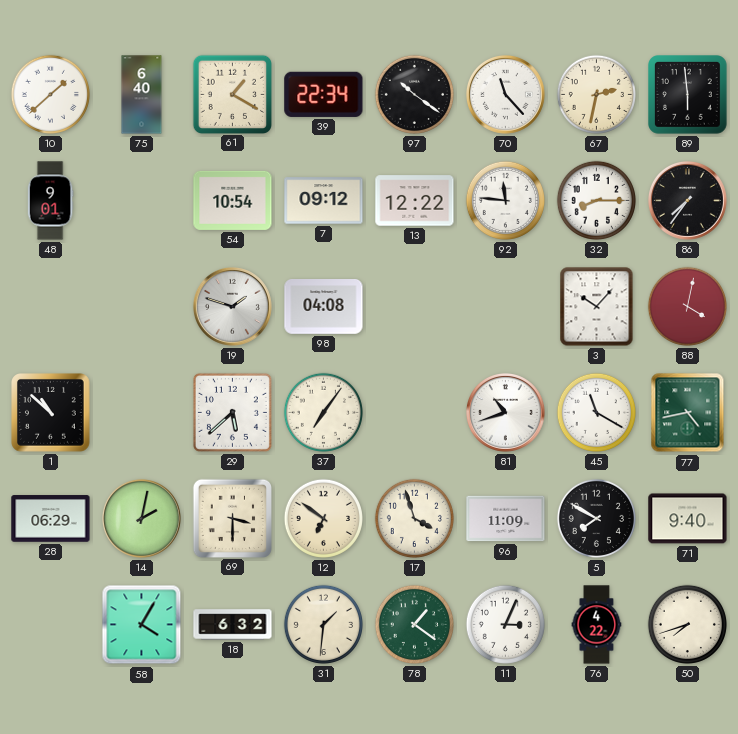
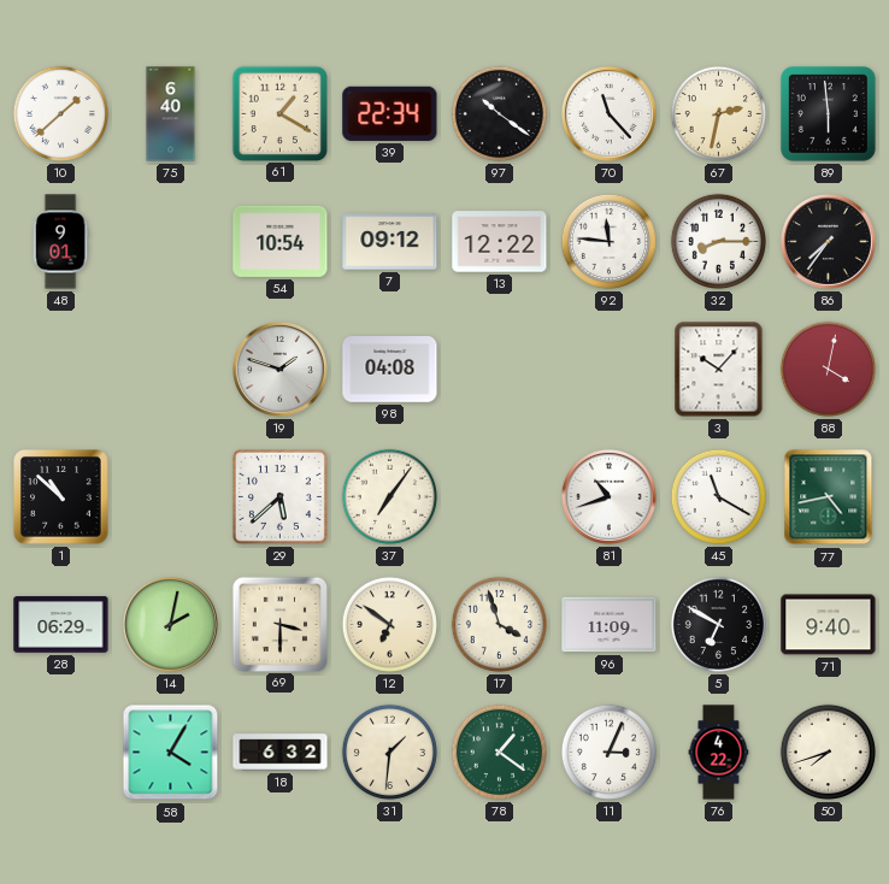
5: 7:50 -> 6:50 (718, 624)
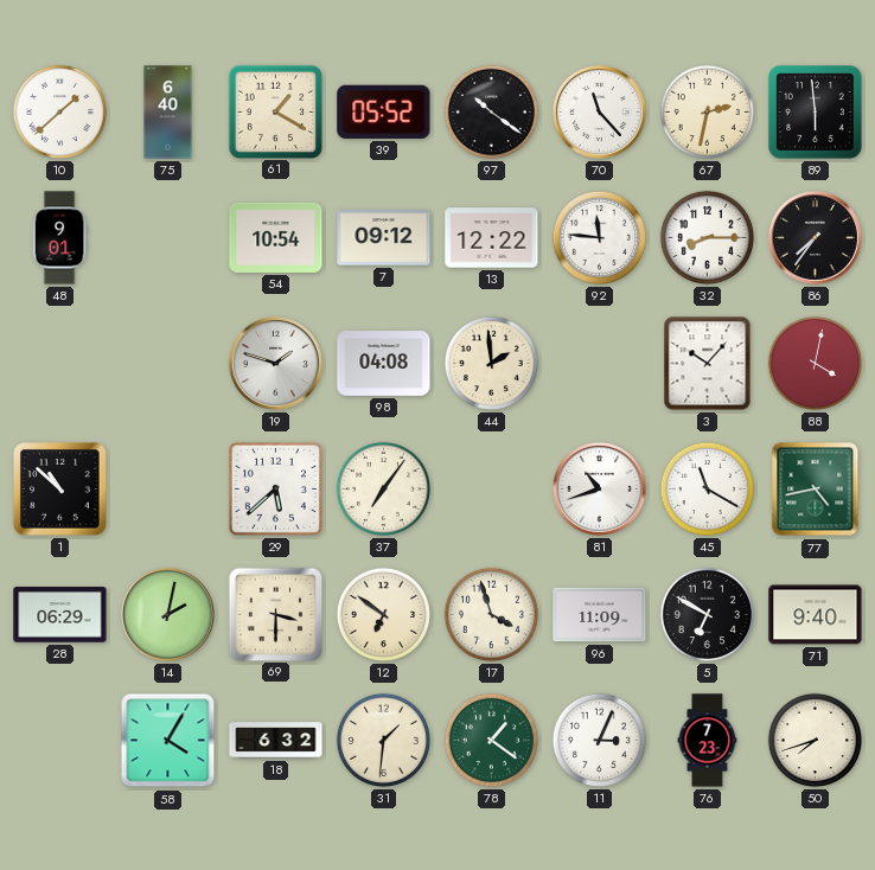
39: 22:34 -> 05:52 (384, 111)
44: none -> 1:59 (491, 363)
76: 4:22 -> 7:23 (708, 741)
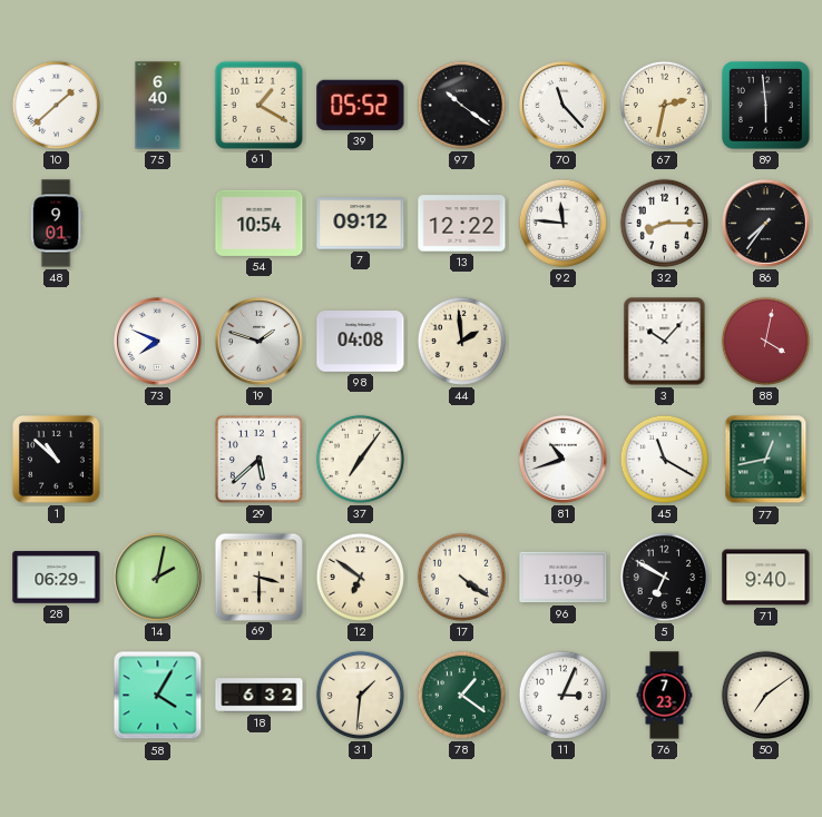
73: none -> 7:49 (157, 341)
77: 4:43 -> 12:43 (766, 460)
17: 3:57 -> 4:21 (461, 577)
50: 7:42 -> 7:09 (765, 695)
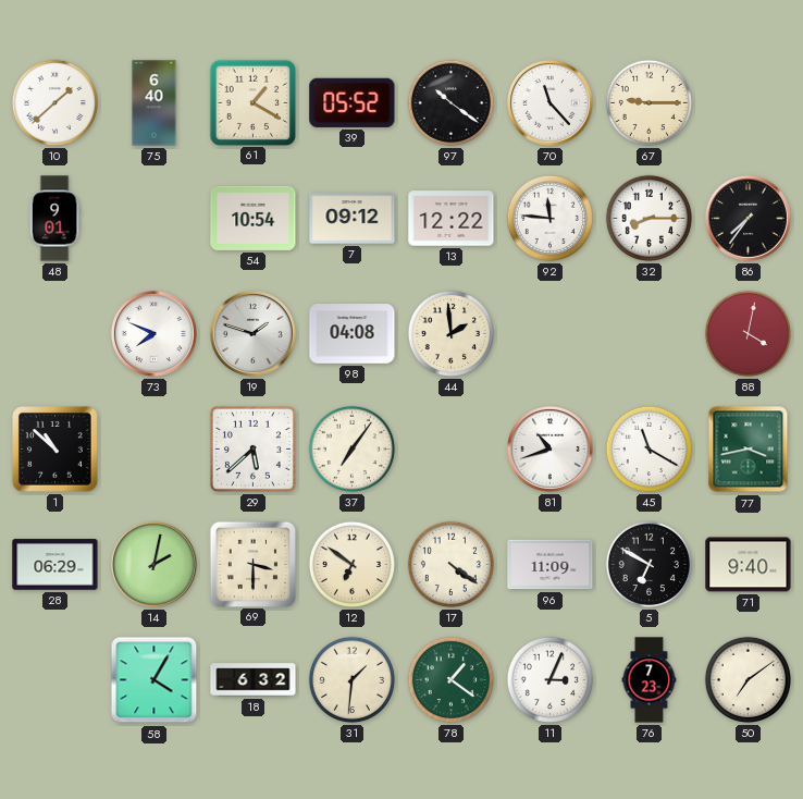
67: 2:32 -> 9:15 (648, 102)
89: 5:59 -> none (766, 106)
3: 10:07 -> none (665, 342)
77: 12:43 -> 3:43 (749, 450)
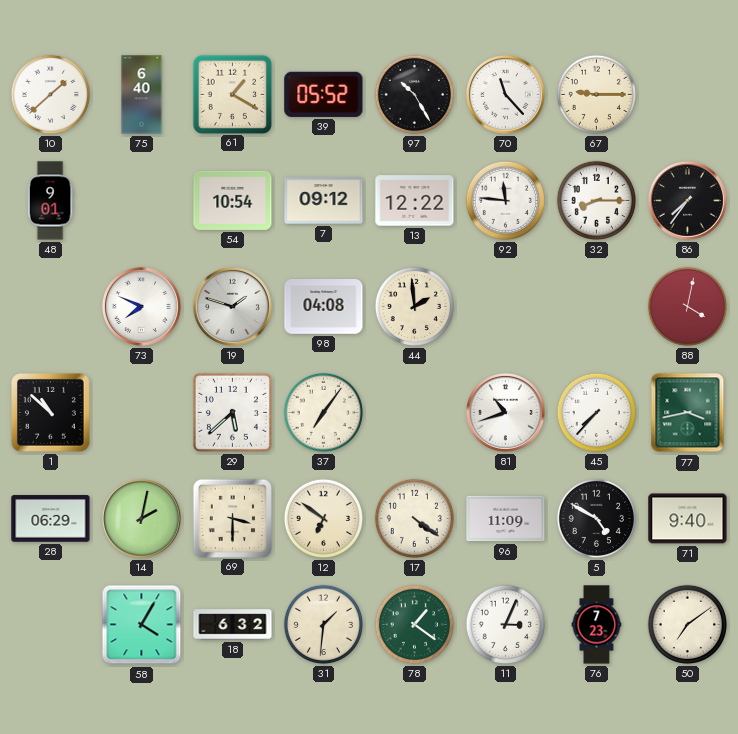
97: 10:21 -> 10:25 (414, 94)
45: 11:20 -> 7:37 (596, 412)
5: 6:50 -> 4:50 (596, 518)
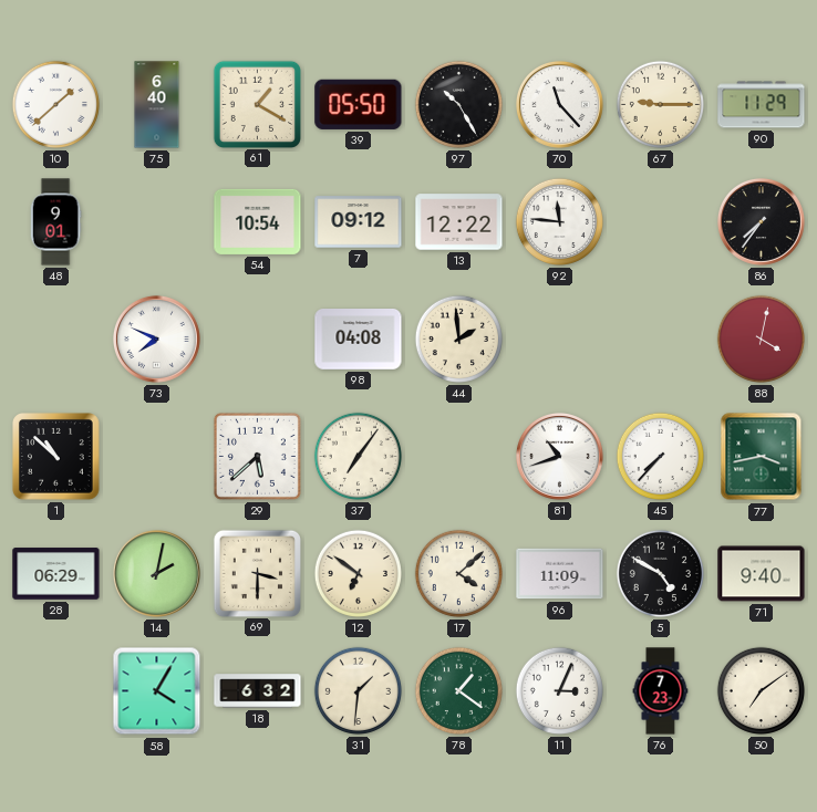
39: 05:52 -> 05:50 (359, 104)
90: none -> 11:29 (762, 105)
32: 8:15 -> none (596, 200)
19: 1:48 -> none (232, 306)
17: 4:21 -> 4:08 (458, 573)
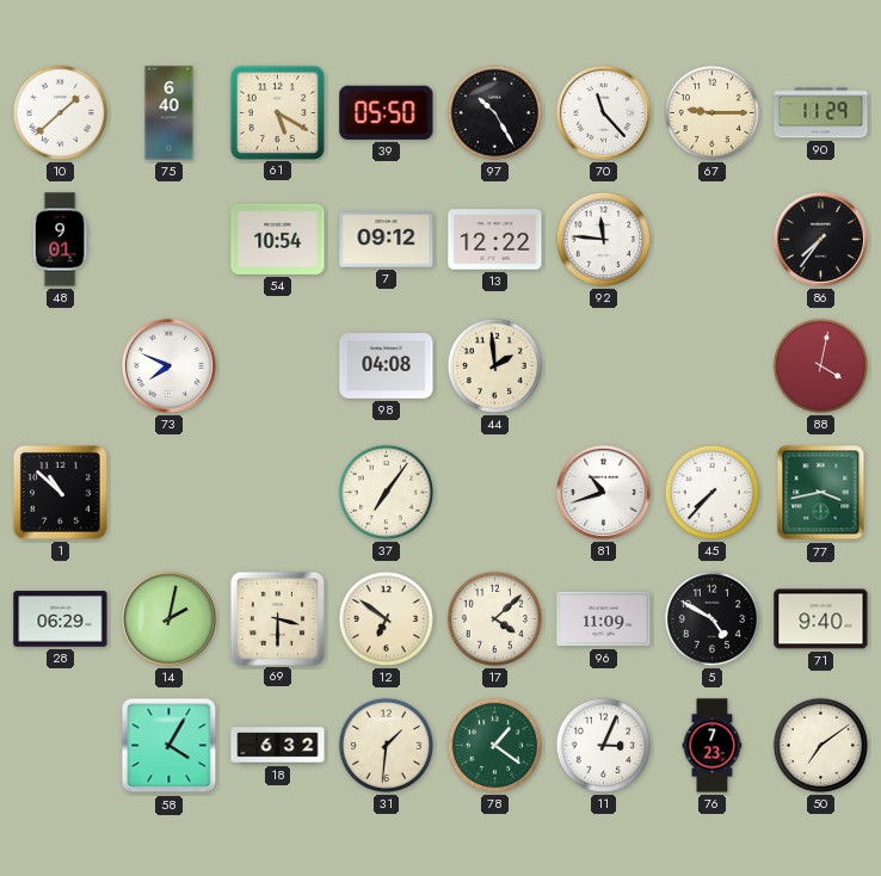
61: 1:20 -> 5:20 (277, 112)
29: 5:38 -> none (257, 456)
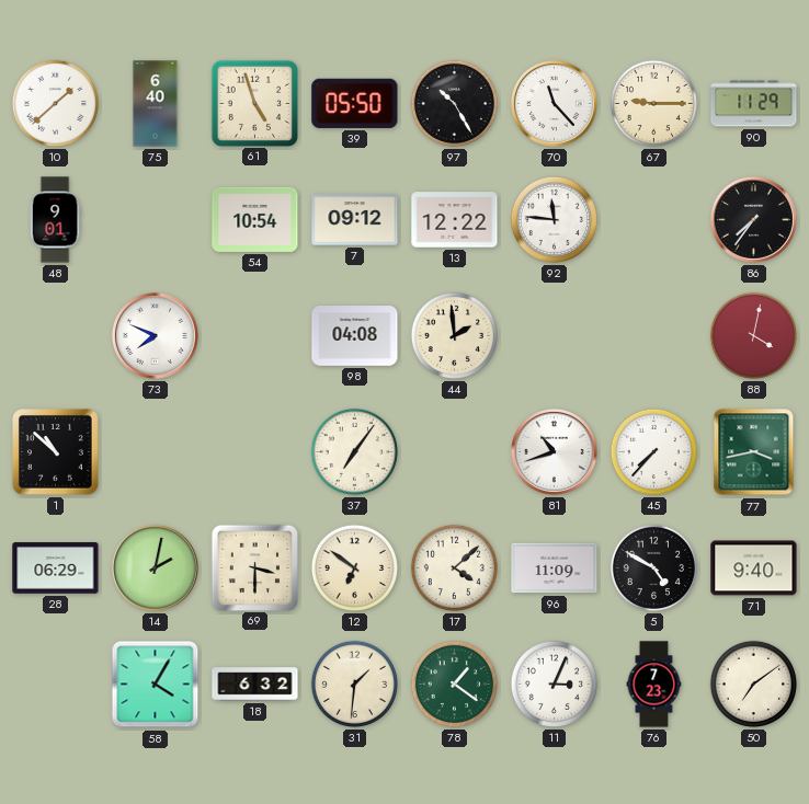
61: 5:20 -> 4:57 (254, 103)
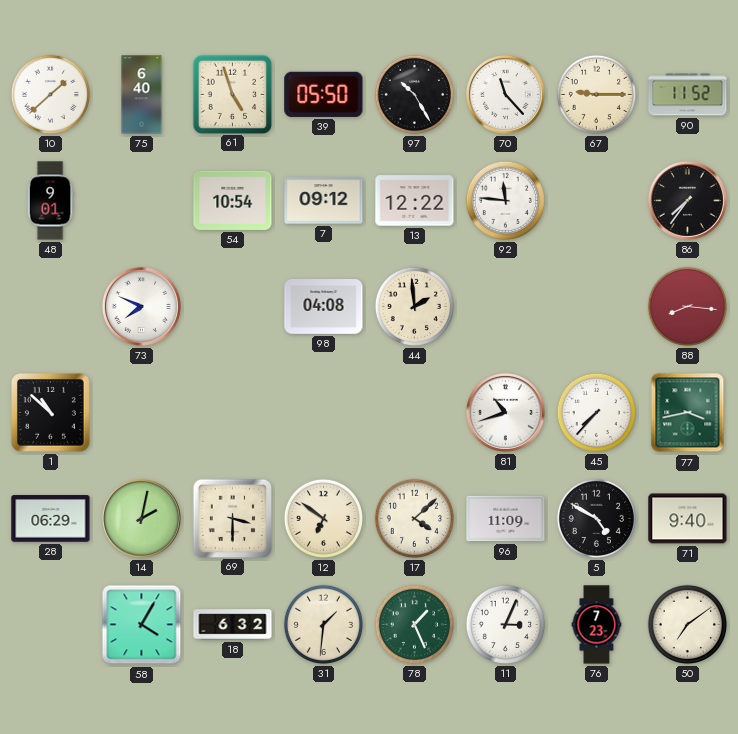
90: 11:29 -> 11:52 (688, 95)
88: 4:02 -> 8:16 (687, 306)
37: 7:06 -> none (354, 451)
78: 1:21 -> 1:26 (414, 624)
